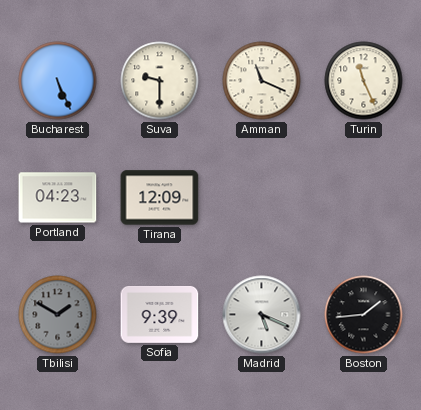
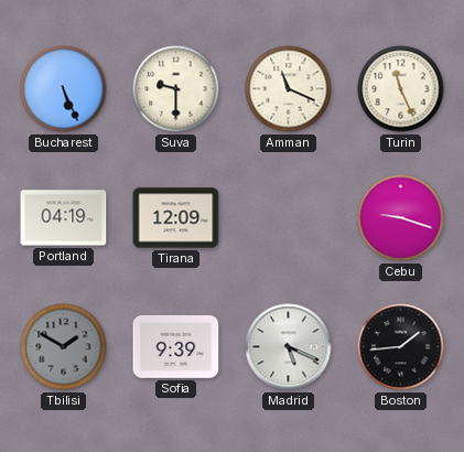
Portland: 04:23 -> 04:19 (64, 218)
Cebu: none -> 9:18 (401, 218)
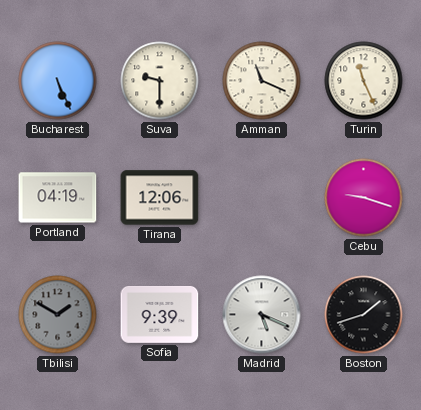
Tirana: 12:09 -> 12:06 (160, 198)
Boston: 1:44 -> 1:42 (364, 315)
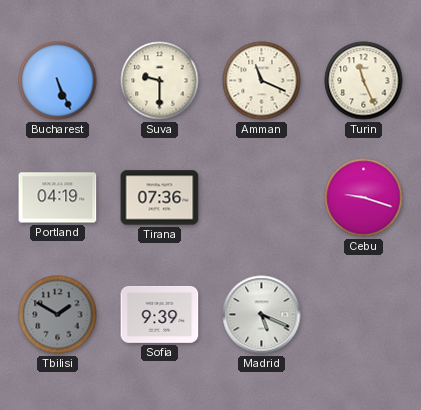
Tirana: 12:06 -> 07:36 (160, 198)
Boston: 1:42 -> none (364, 315)
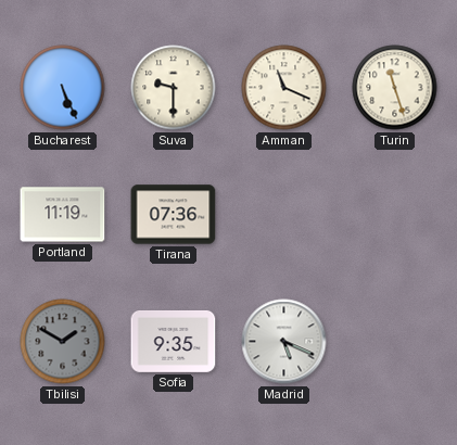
Turin: 11:26 -> 11:27 (395, 88)
Portland: 04:19 -> 11:19 (63, 215)
Cebu: 9:18 -> none (364, 198)
Sofia: 9:39 -> 9:35 (174, 342)
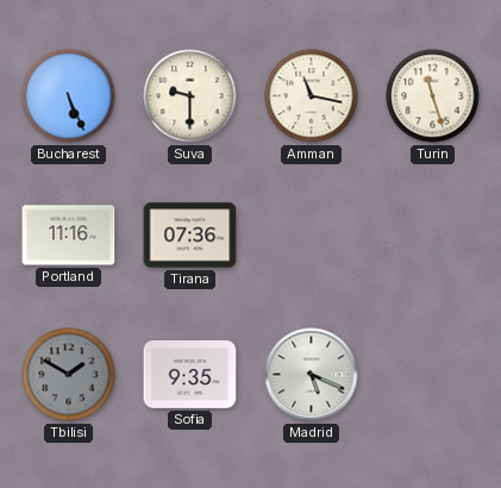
Amman: 11:19 -> 11:17 (312, 96)
Portland: 11:19 -> 11:16 (69, 236)
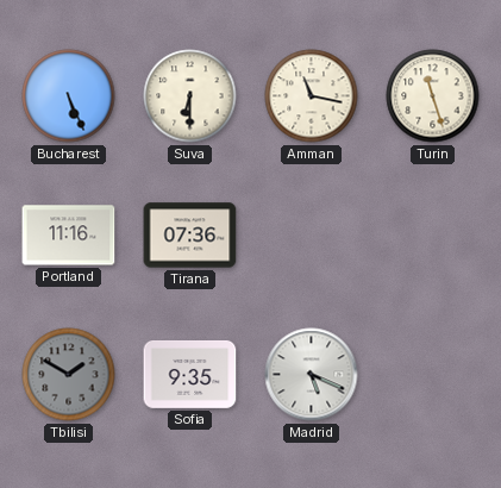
Suva: 9:30 -> 6:30 (190, 96)
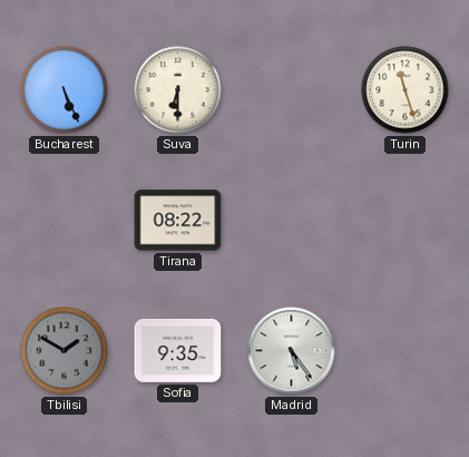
Amman: 11:17 -> none (312, 96)
Portland: 11:16 -> none (69, 236)
Tirana: 07:36 -> 08:22 (178, 221)
Madrid: 5:19 -> 5:24 (292, 351)
